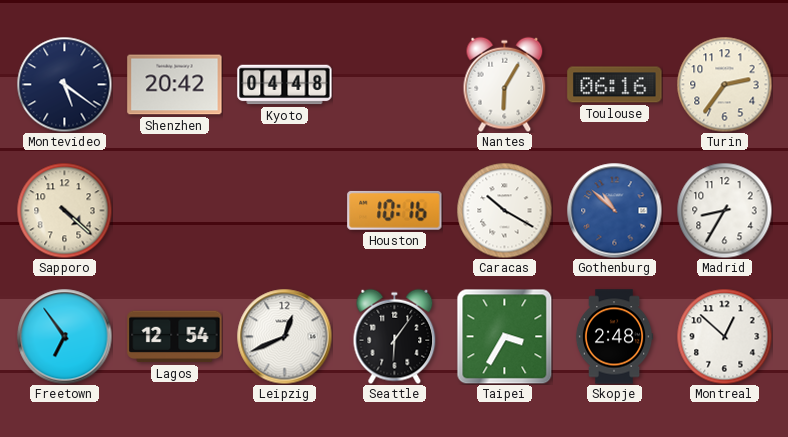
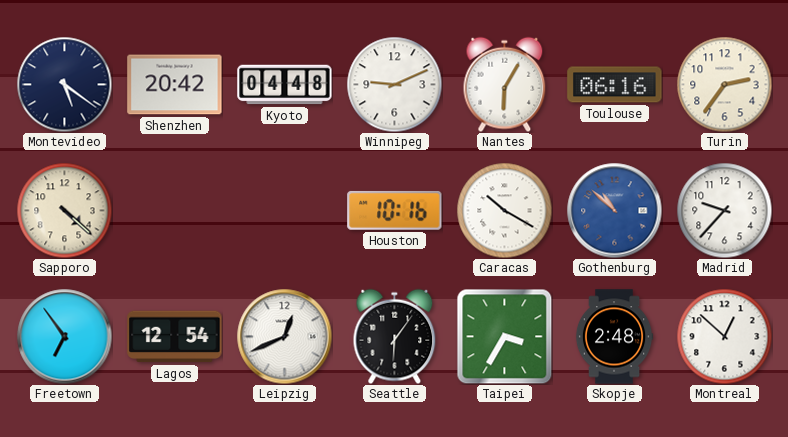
Winnipeg: none -> 9:11 (394, 84)
Madrid: 8:35 -> 9:37 (724, 210)
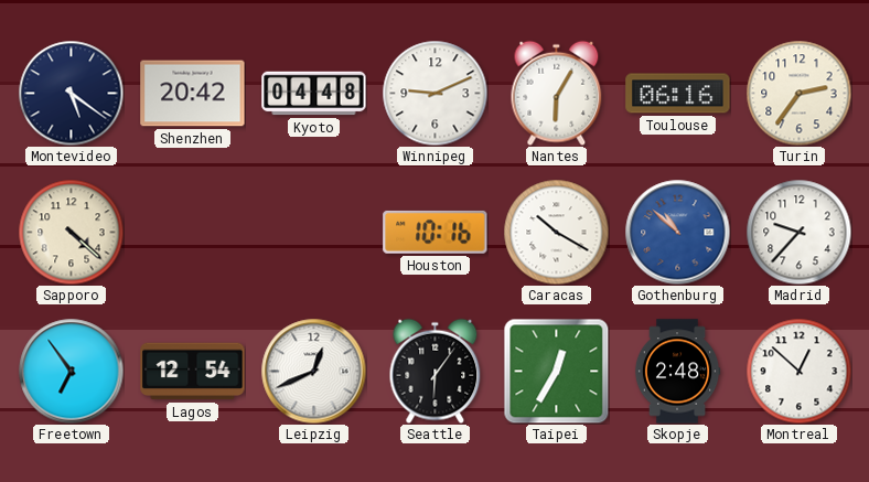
Taipei: 3:35 -> 12:35 (556, 371)
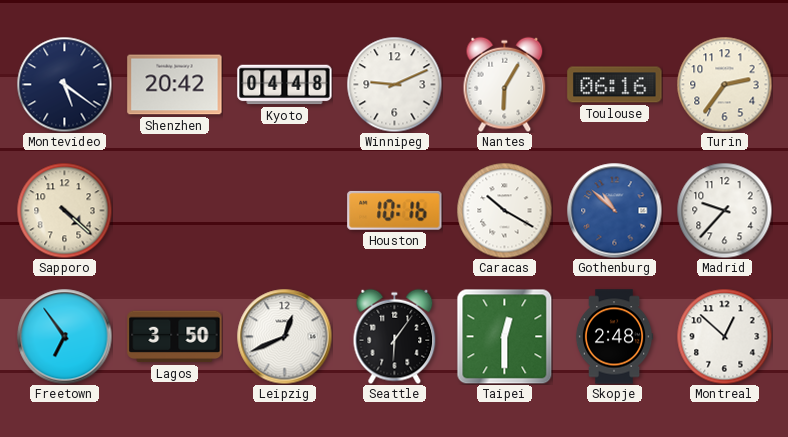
Lagos: 12:54 -> 3:50 (175, 337)
Taipei: 12:35 -> 12:30 (504, 336)
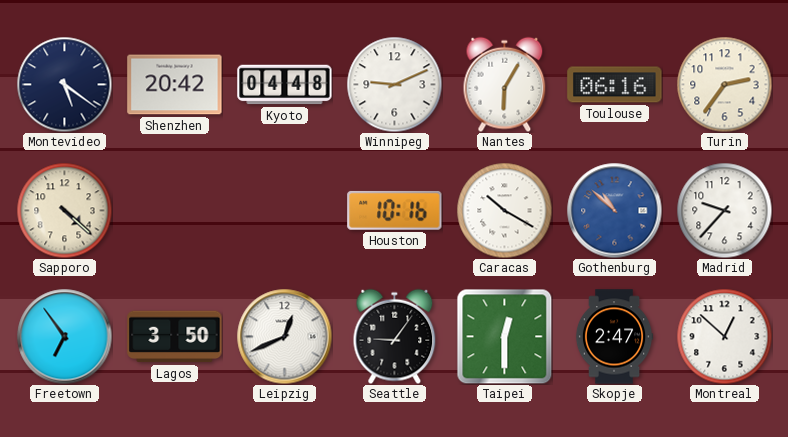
Seattle: 6:06 -> 9:06 (395, 336)
Skopje: 2:48 -> 2:47 (614, 337)
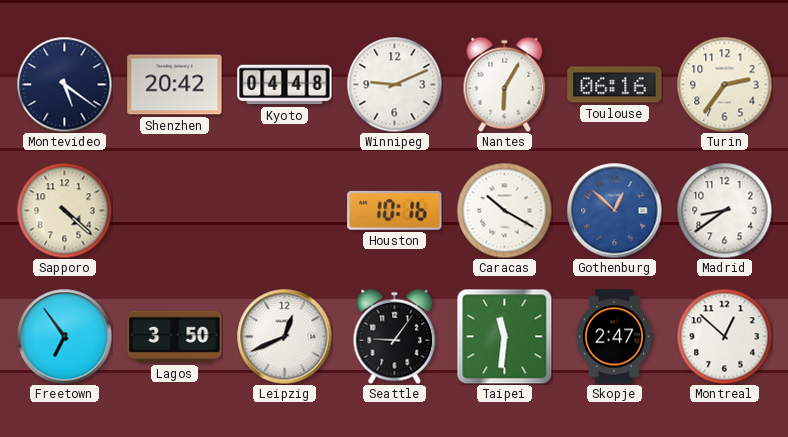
Gothenburg: 10:52 -> 12:52 (614, 210)
Madrid: 9:37 -> 8:39 (724, 210)
Taipei: 12:30 -> 11:31 (504, 336)
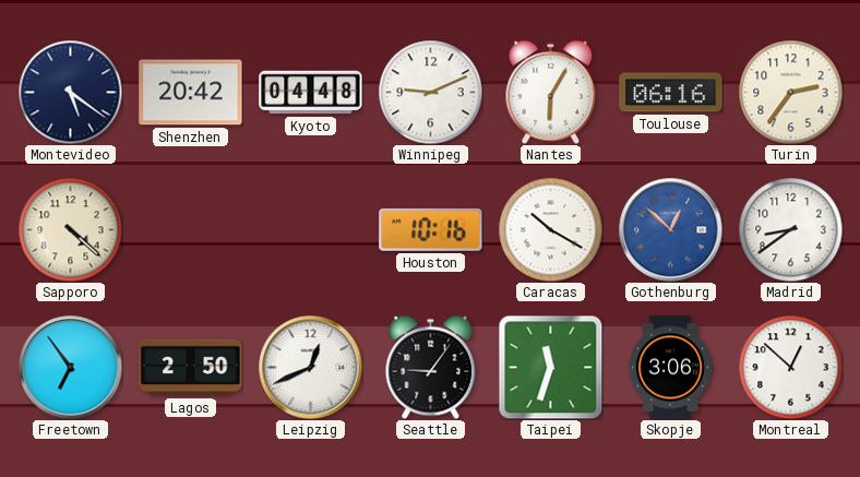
Lagos: 3:50 -> 2:50 (191, 368)
Taipei: 11:31 -> 11:33 (550, 367)
Skopje: 2:47 -> 3:06 (670, 368)
